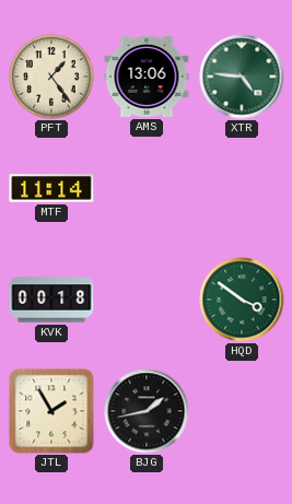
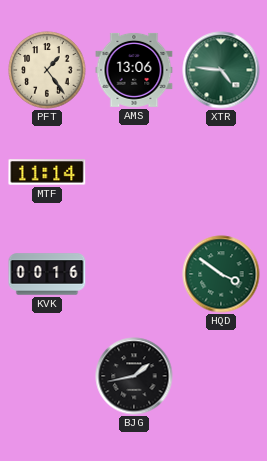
KVK: 00:18 -> 00:16 (47, 274)
JTL: 1:55 -> none (51, 411)
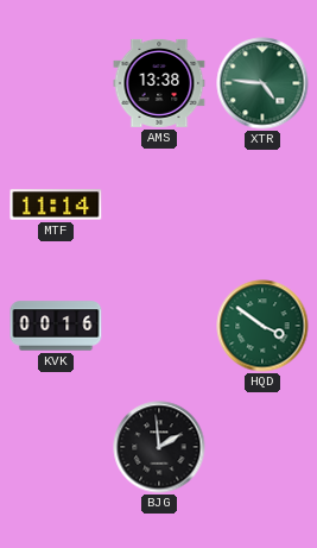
PFT: 1:24 -> none (47, 70)
AMS: 13:06 -> 13:38 (159, 83)
BJG: 1:43 -> 1:59 (159, 447)
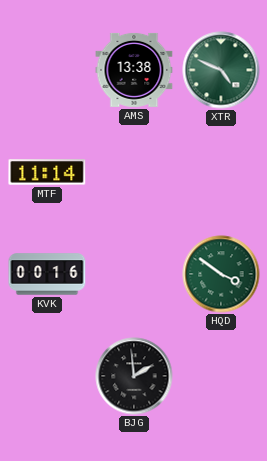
XTR: 4:46 -> 4:49 (221, 70)
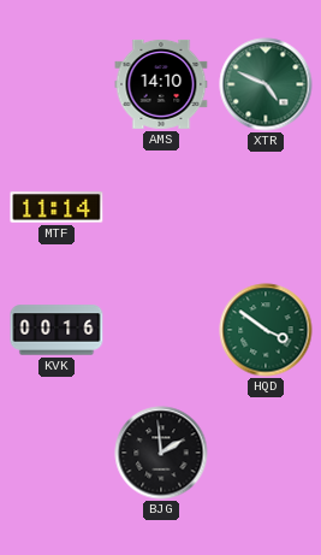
AMS: 13:38 -> 14:10 (161, 84)
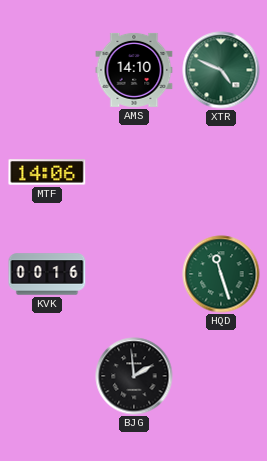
MTF: 11:14 -> 14:06 (47, 172)
HQD: 3:51 -> 11:27 (221, 274)
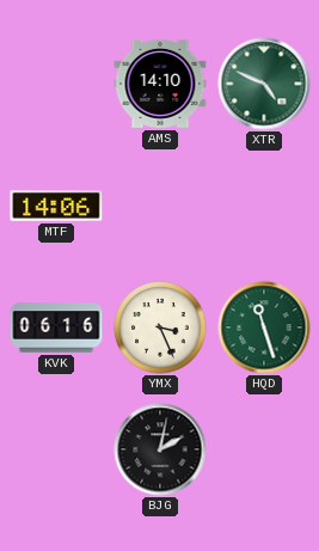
KVK: 00:16 -> 06:16 (56, 327)
YMX: none -> 3:26 (160, 327)
BJG: 1:59 -> 2:02 (160, 449)
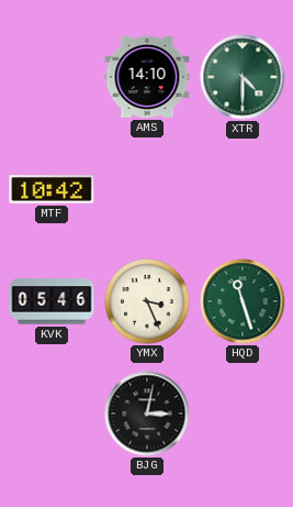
XTR: 4:49 -> 4:30 (243, 77)
MTF: 14:06 -> 10:42 (52, 189)
KVK: 06:16 -> 05:46 (52, 301)
BJG: 2:02 -> 3:02 (147, 414)
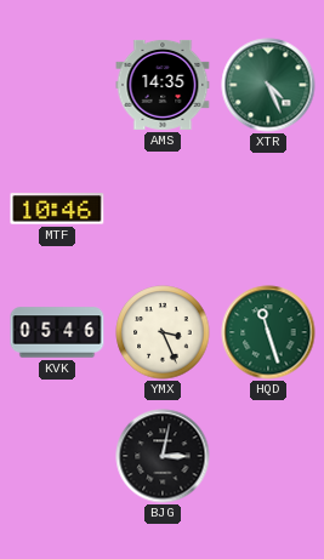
AMS: 14:10 -> 14:35 (163, 85)
XTR: 4:30 -> 4:26 (268, 85)
MTF: 10:42 -> 10:46 (57, 209)
